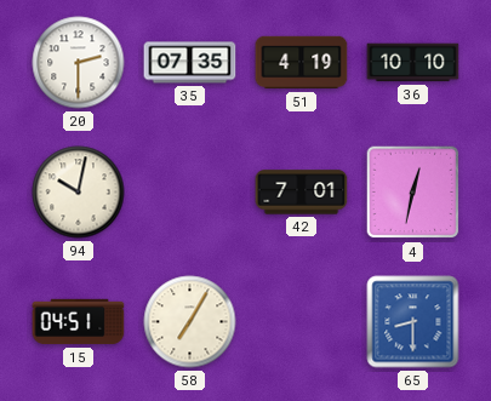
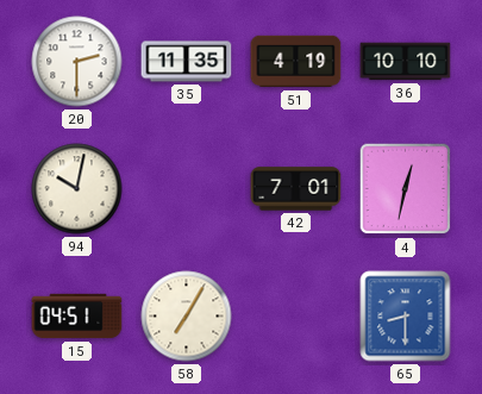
35: 07:35 -> 11:35 (187, 62)
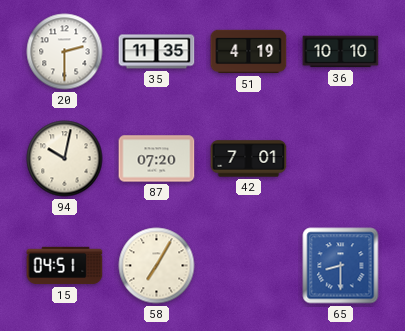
87: none -> 07:20 (157, 159)
4: 12:32 -> none (406, 189)
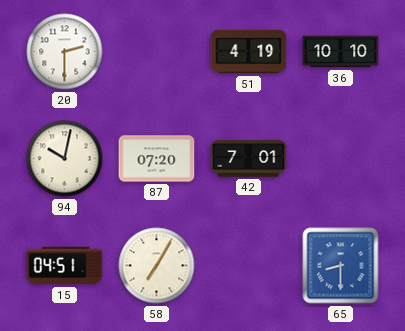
35: 11:35 -> none (157, 52)
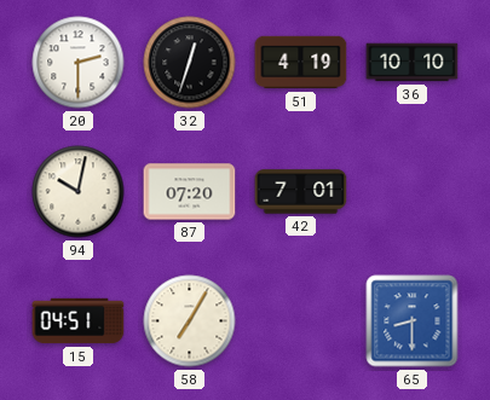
32: none -> 12:33 (190, 63)
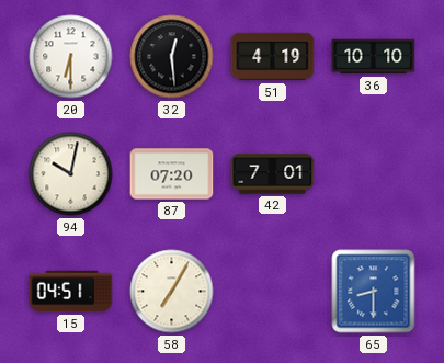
20: 2:30 -> 6:30 (71, 57)
32: 12:33 -> 12:29 (172, 57)
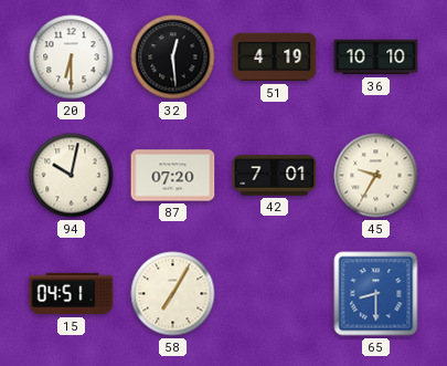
45: none -> 9:35 (376, 176)
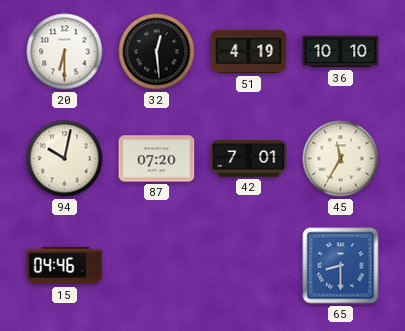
45: 9:35 -> 11:35 (341, 159)
15: 04:51 -> 04:46 (65, 266)
58: 7:05 -> none (173, 294)
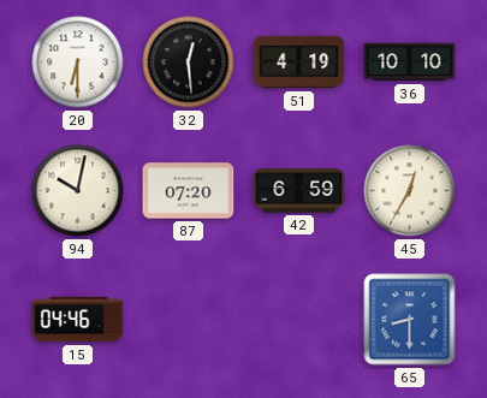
42: 7:01 -> 6:59 (299, 191)
45: 11:35 -> 12:35 (410, 191)
